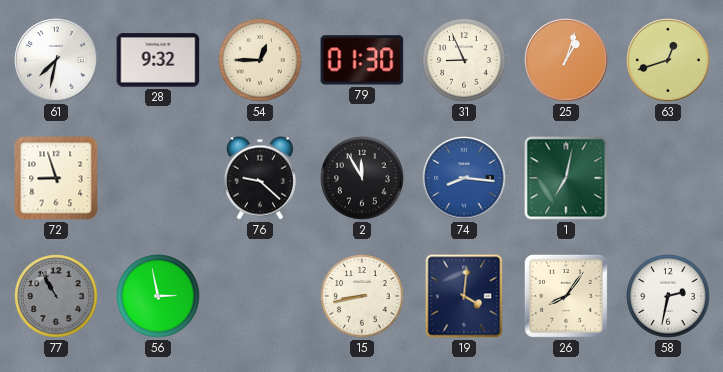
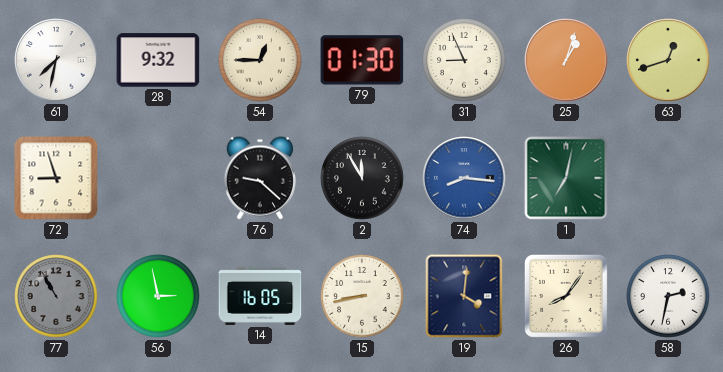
14: none -> 16:05 (260, 296)
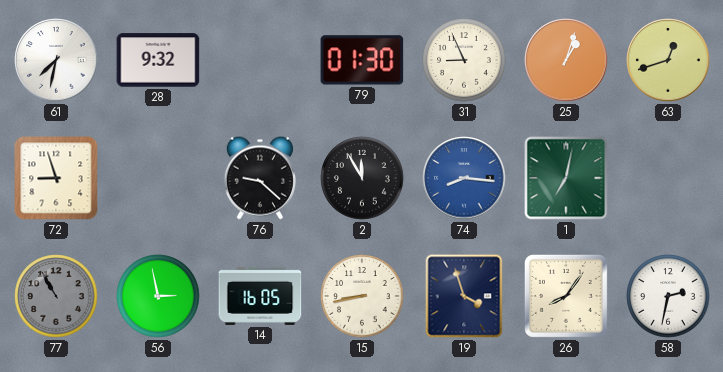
54: 12:45 -> none (260, 60)
19: 4:01 -> 3:57 (464, 296)
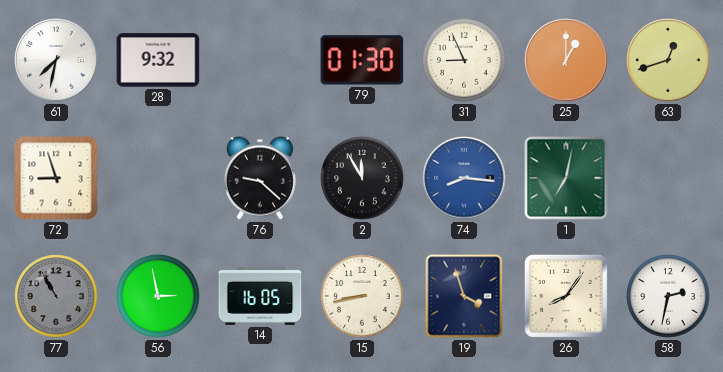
25: 1:03 -> 1:00 (566, 60)
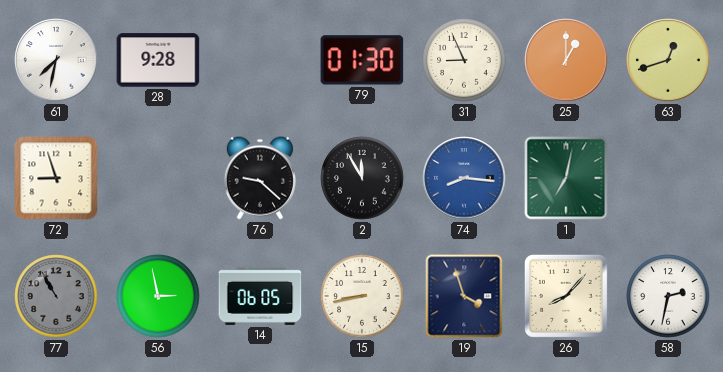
28: 9:32 -> 9:28 (158, 60)
14: 16:05 -> 06:05 (260, 296)
26: 8:06 -> 8:07 (566, 296)
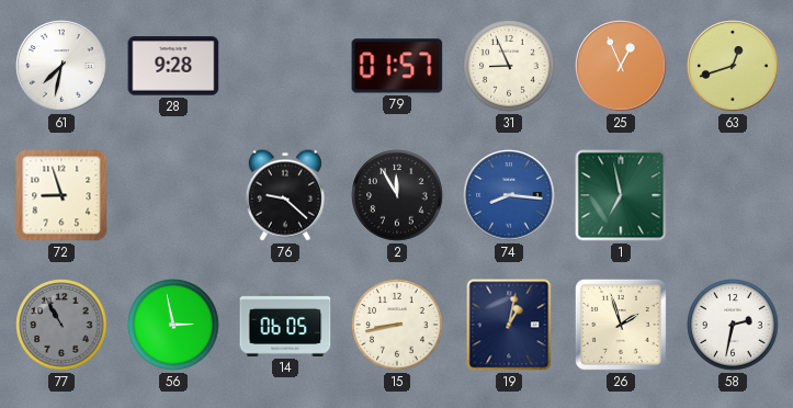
79: 01:30 -> 01:57 (397, 66)
25: 1:00 -> 12:56 (621, 66)
1: 7:02 -> 6:58 (621, 195)
19: 3:57 -> 1:02 (509, 325)
26: 8:07 -> 1:57 (621, 325)
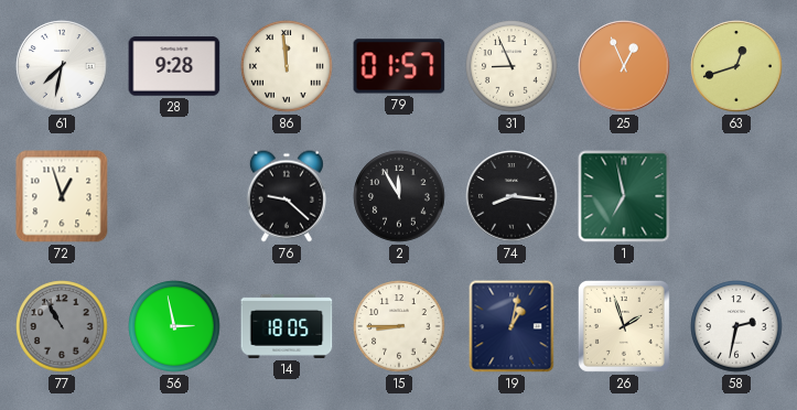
86: none -> 11:59 (287, 66)
72: 8:57 -> 12:57 (62, 196)
74 dial: blue -> black (511, 196)
14: 06:05 -> 18:05 (287, 326)
15: 8:43 -> 8:45 (399, 326)
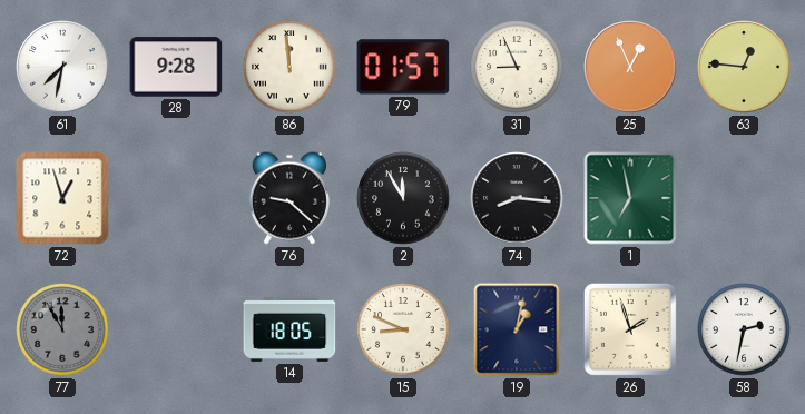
63: 12:42 -> 12:46 (744, 67)
77: 10:55 -> 11:55 (62, 329)
56: 2:58 -> none (174, 326)
15: 8:45 -> 8:49 (403, 329)
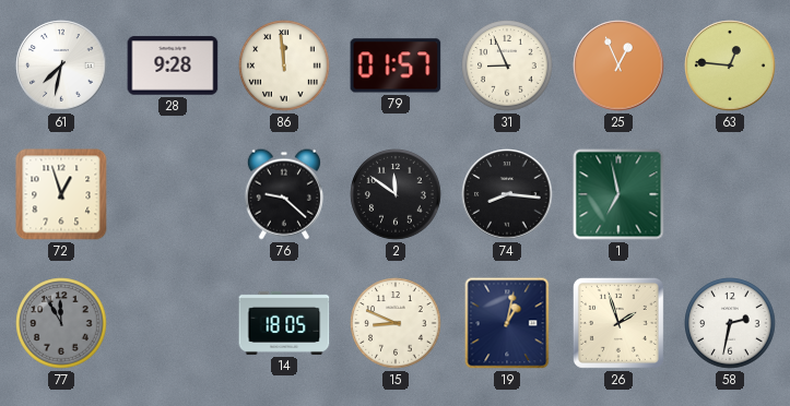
2: 11:55 -> 11:51 (396, 194)
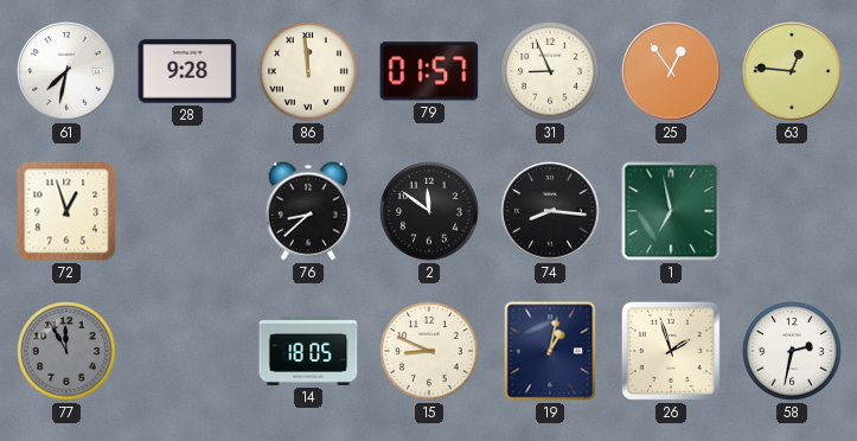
25: 12:56 -> 12:54 (671, 71)
76: 9:22 -> 8:38 (308, 211)
